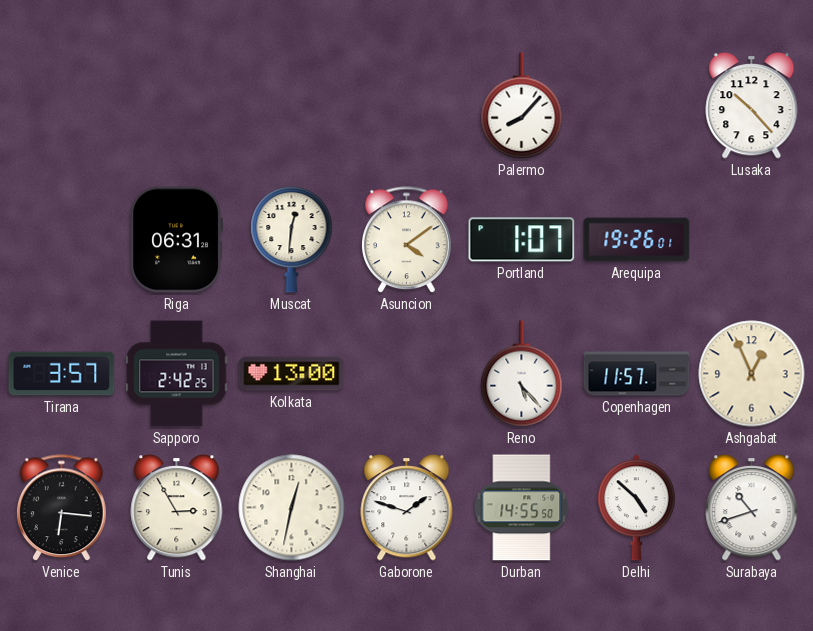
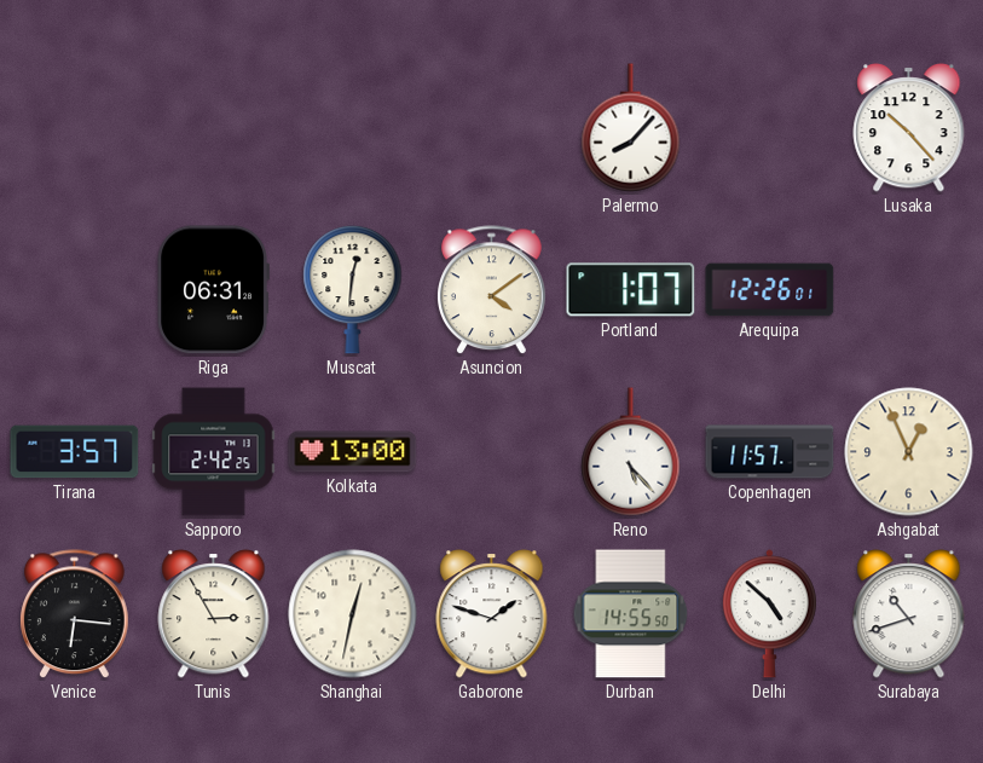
Arequipa: 19:26 -> 12:26 (770, 290)
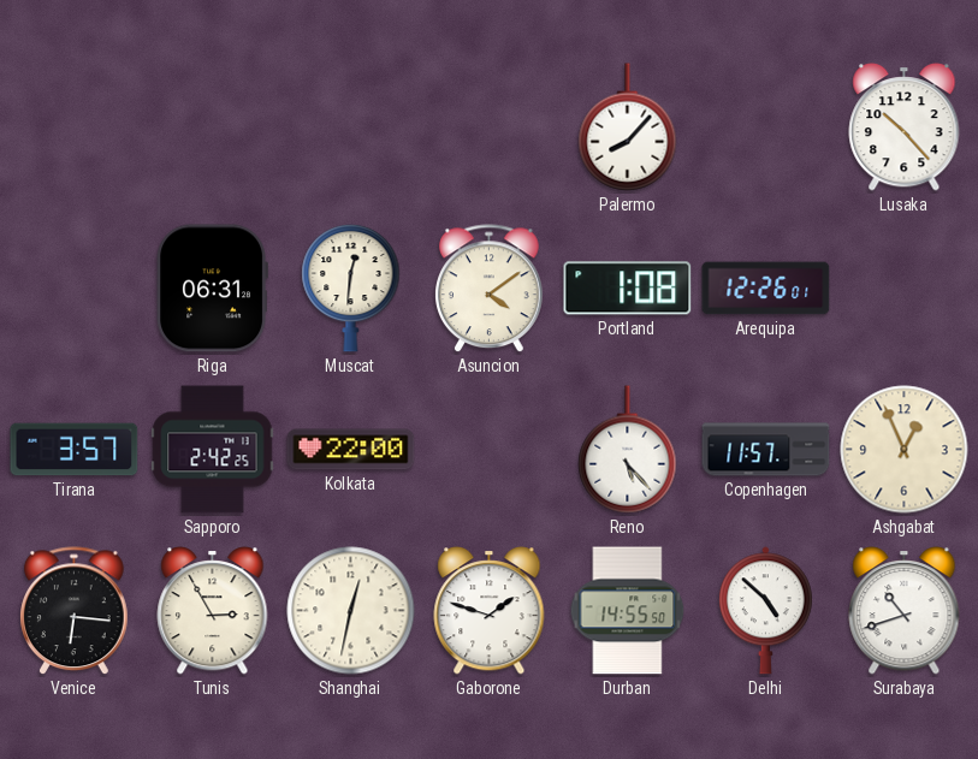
Portland: 1:07 -> 1:08 (628, 289)
Kolkata: 13:00 -> 22:00 (351, 450)
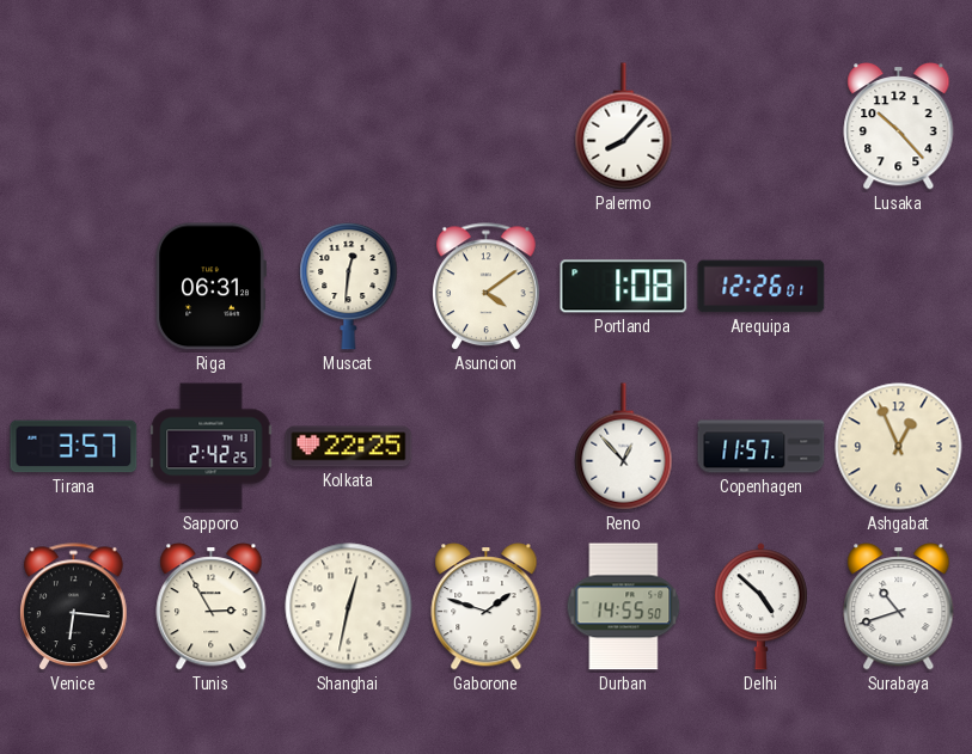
Kolkata: 22:00 -> 22:25 (349, 447)
Reno: 5:23 -> 12:53 (624, 447)
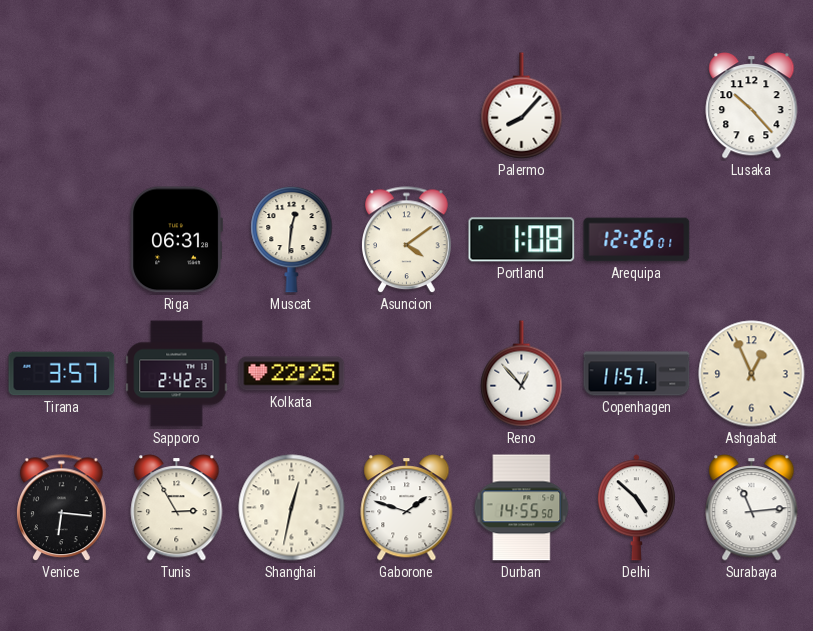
Surabaya: 10:42 -> 11:14 (752, 508)
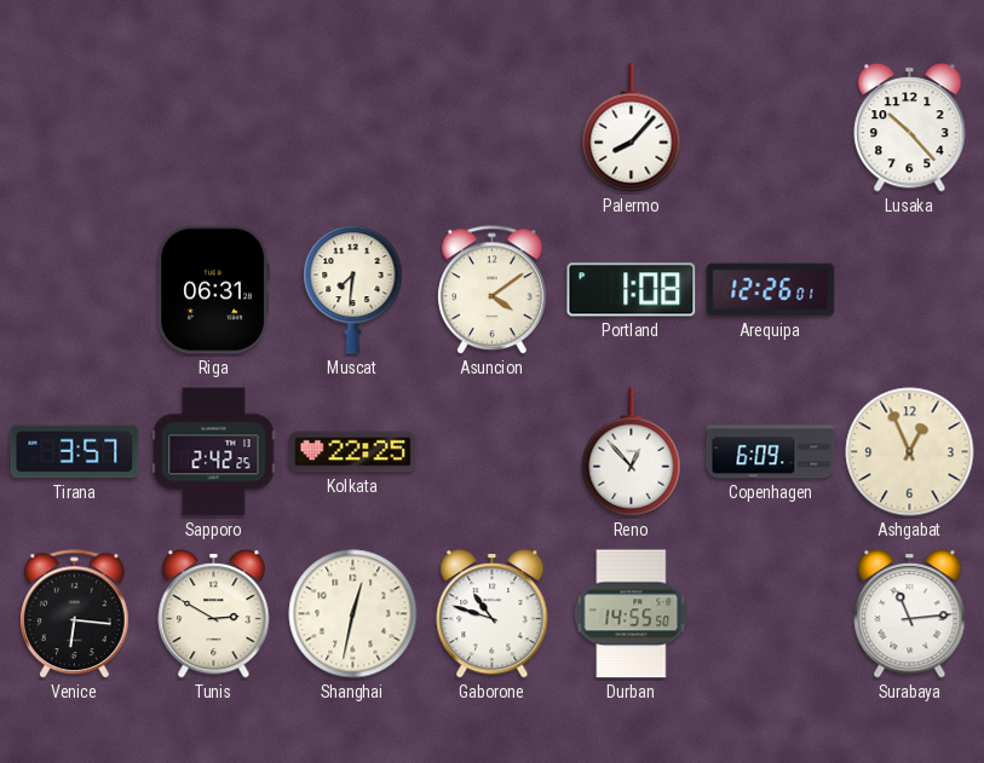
Muscat: 12:31 -> 7:31 (353, 289)
Copenhagen: 11:57 -> 6:09 (771, 452)
Tunis: 2:55 -> 2:50 (214, 614)
Gaborone: 1:48 -> 10:48 (493, 614)
Delhi: 4:52 -> none (636, 508)
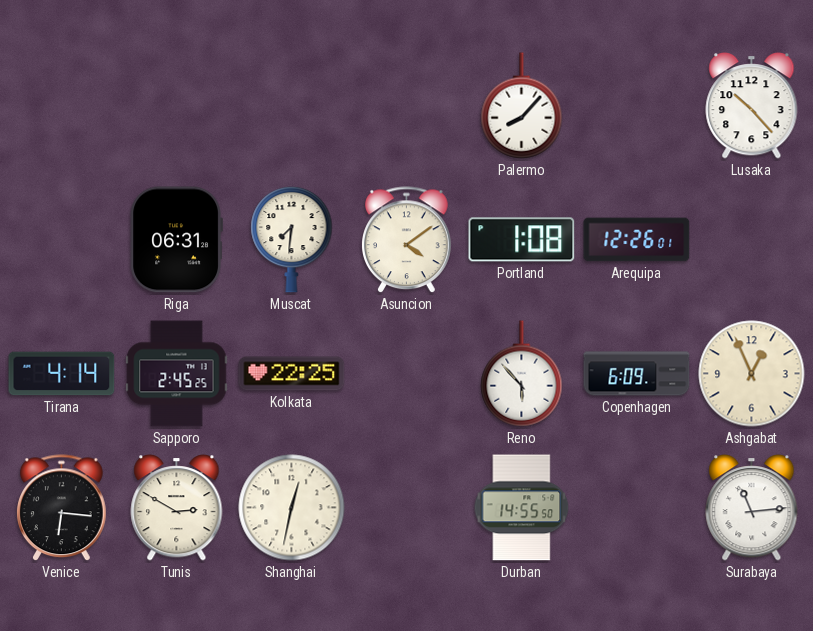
Tirana: 3:57 -> 4:14 (62, 374)
Sapporo: 2:42 -> 2:45 (177, 374)
Reno: 12:53 -> 5:53 (522, 374)
Gaborone: 10:48 -> none (493, 614)
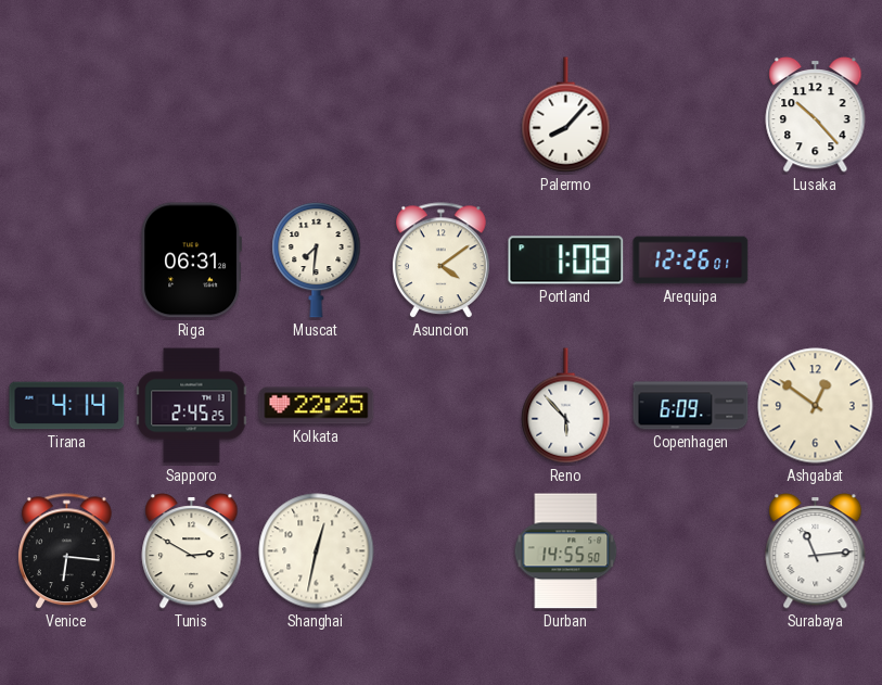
Ashgabat: 12:56 -> 12:51 (816, 406)
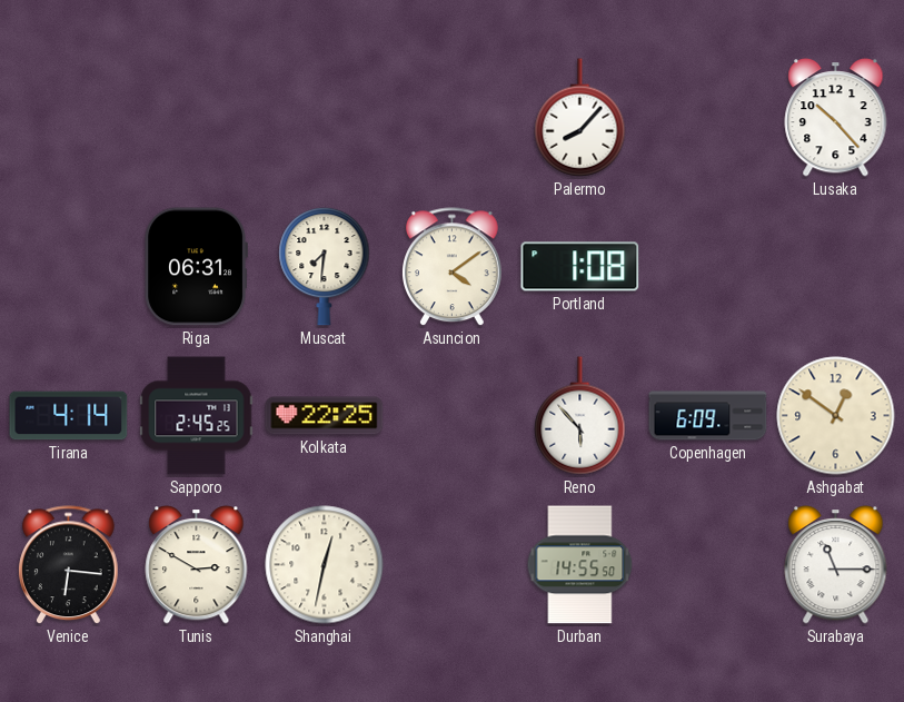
Arequipa: 12:26 -> none (691, 261)
Surabaya: 11:14 -> 11:15 (836, 565)
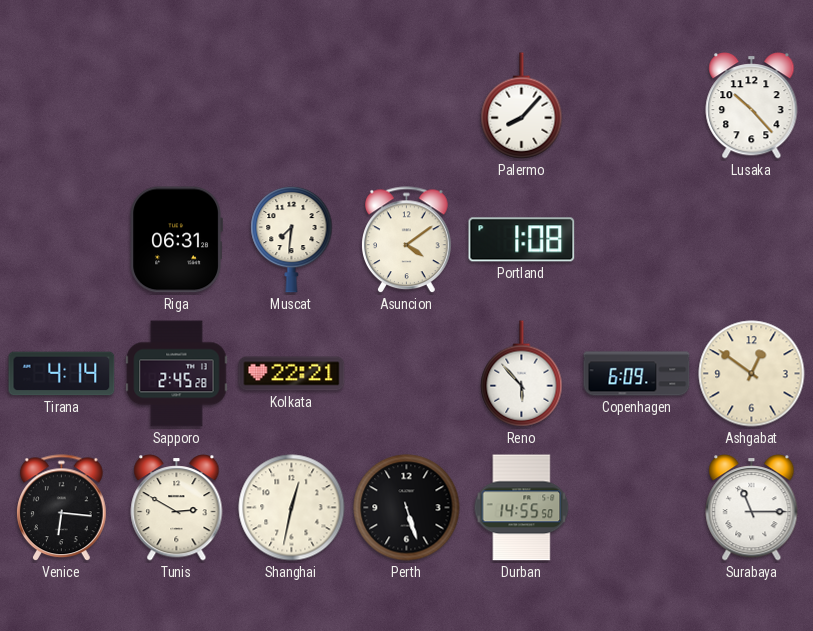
Sapporo: 2:45:25 -> 2:45:28 (177, 374)
Kolkata: 22:25 -> 22:21 (292, 374)
Perth: none -> 5:27 (407, 508)
